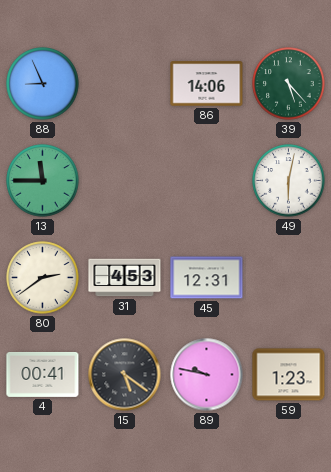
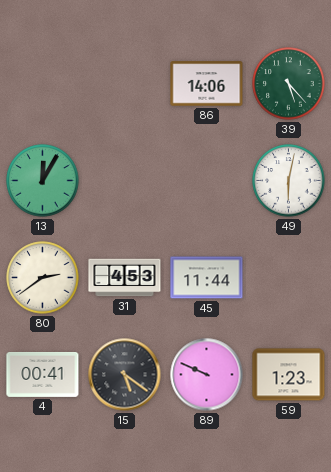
88: 8:56 -> none (43, 84)
13: 11:45 -> 12:05 (43, 181)
45: 12:31 -> 11:44 (207, 278)
89: 9:47 -> 9:49 (207, 375)
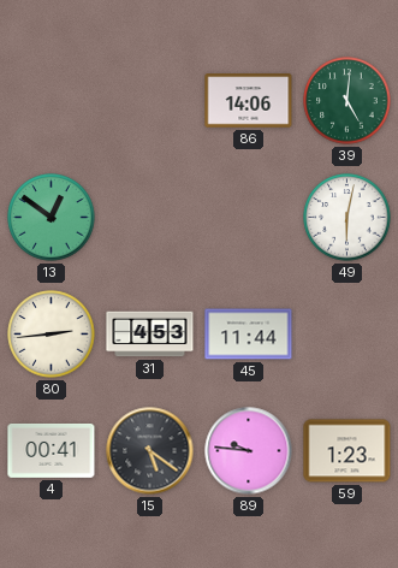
39: 5:23 -> 5:01 (347, 101)
13: 12:05 -> 12:51 (52, 218)
80: 2:39 -> 2:44 (52, 335)
89: 9:49 -> 9:46 (249, 451)
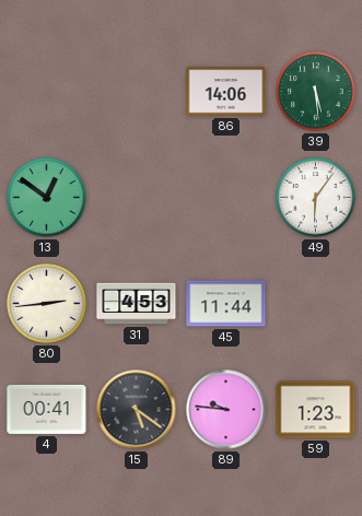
39: 5:01 -> 5:29 (316, 92)
49: 6:02 -> 6:06 (316, 198)
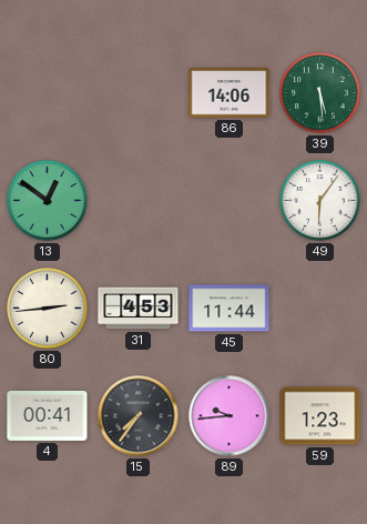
15: 5:21 -> 7:36 (139, 416)
89: 9:46 -> 9:44 (230, 416)
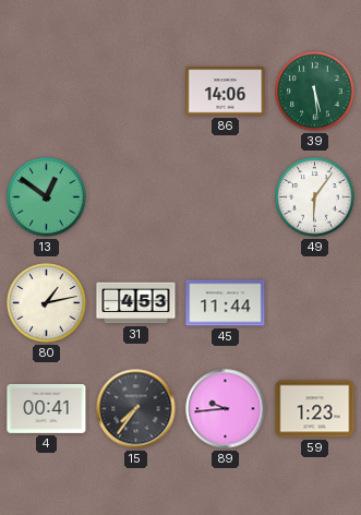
80: 2:44 -> 1:13 (47, 303)
